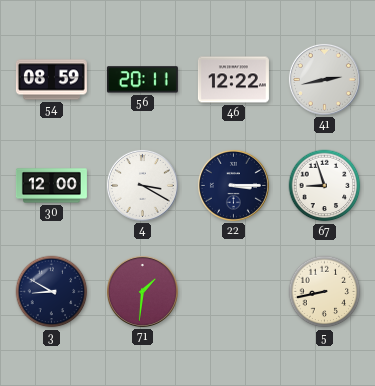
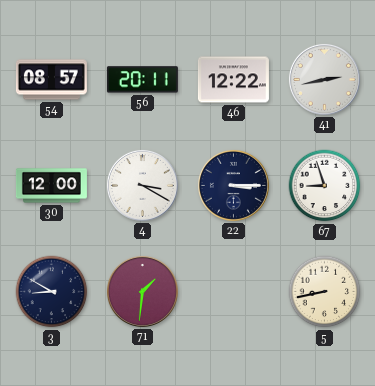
54: 08:59 -> 08:57 (51, 80)
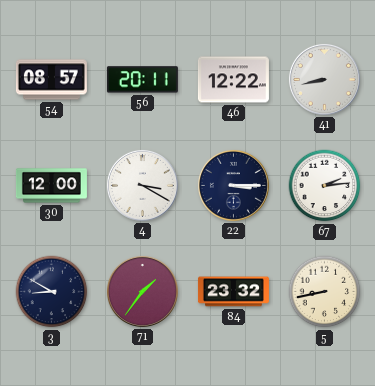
41: 2:43 -> 8:43 (324, 79)
67: 8:57 -> 2:14 (325, 186)
71: 1:31 -> 1:36 (142, 291)
84: none -> 23:32 (233, 292)
